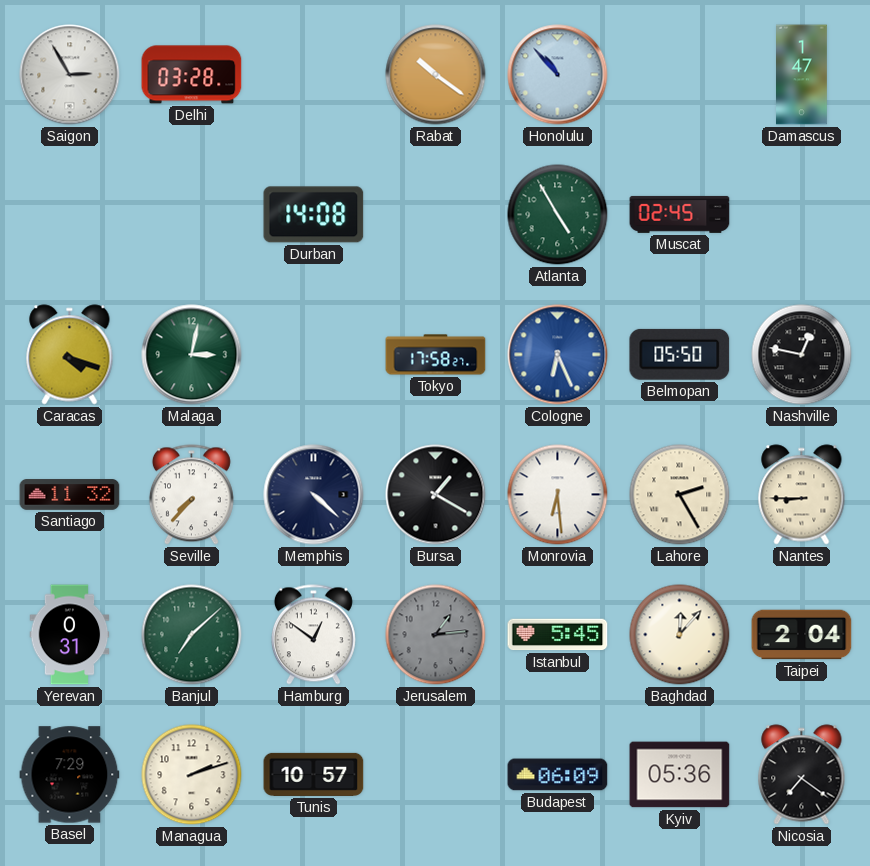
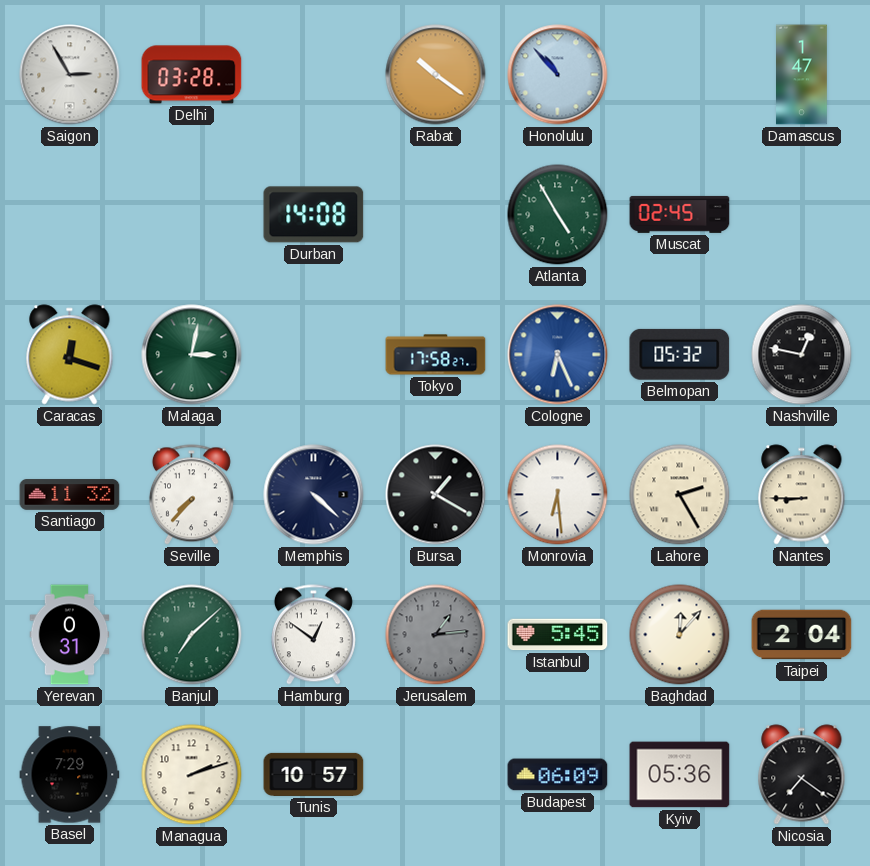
Caracas: 4:18 -> 12:18 (70, 355)
Belmopan: 05:50 -> 05:32 (680, 354)
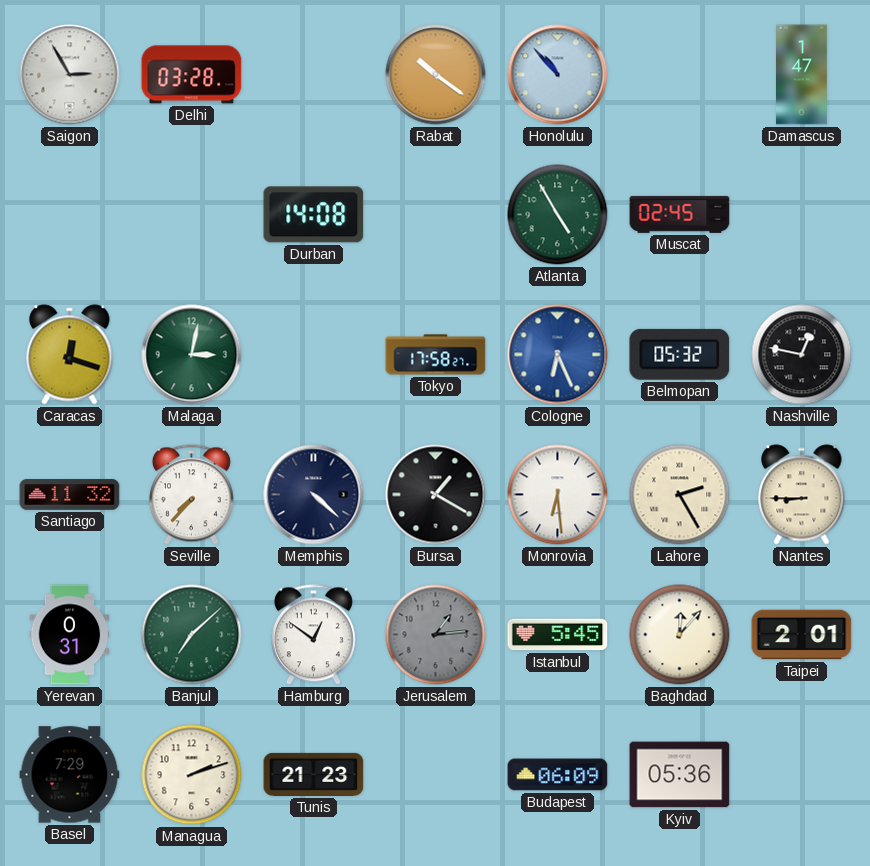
Taipei: 2:04 -> 2:01 (802, 635)
Tunis: 10:57 -> 21:23 (314, 774)
Nicosia: 7:21 -> none (802, 775)
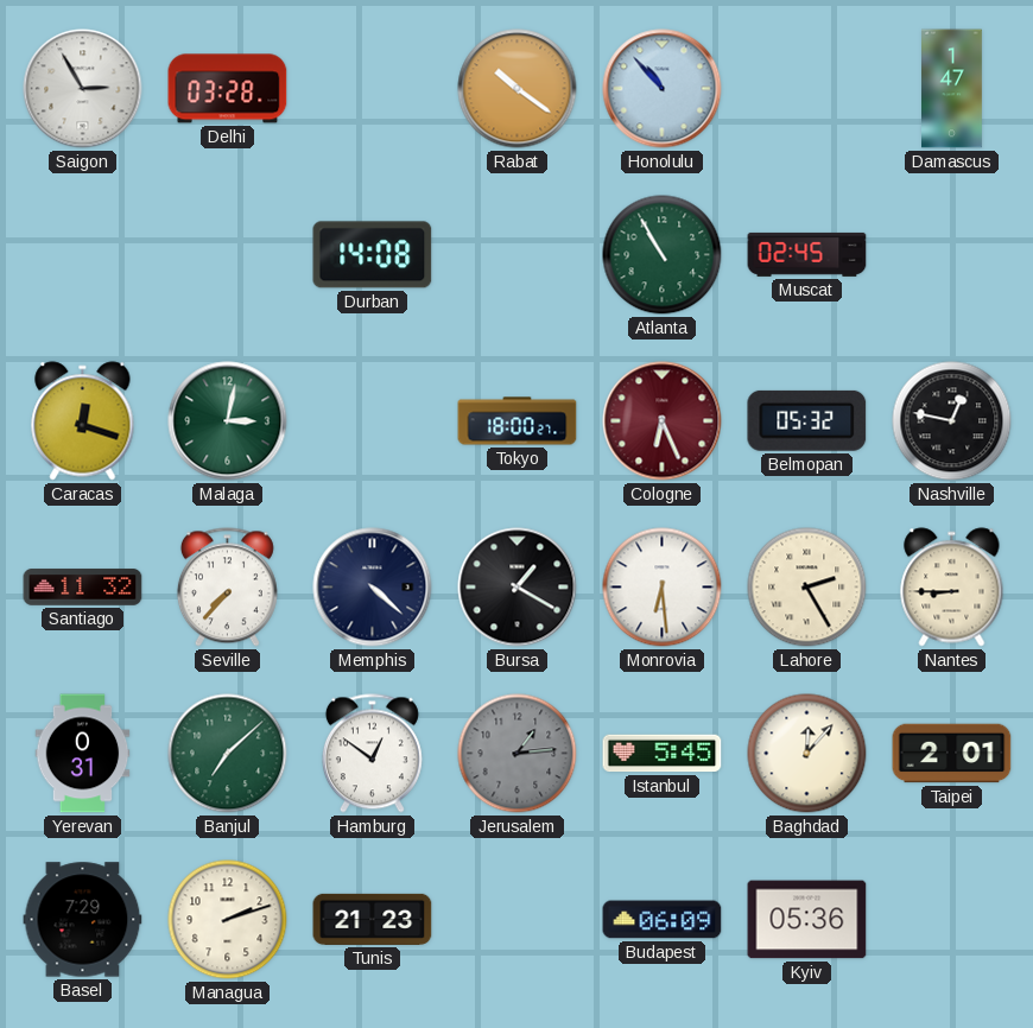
Atlanta: 4:55 -> 10:55 (663, 255)
Tokyo: 17:58 -> 18:00 (518, 421)
Cologne dial: blue -> burgundy (663, 421)
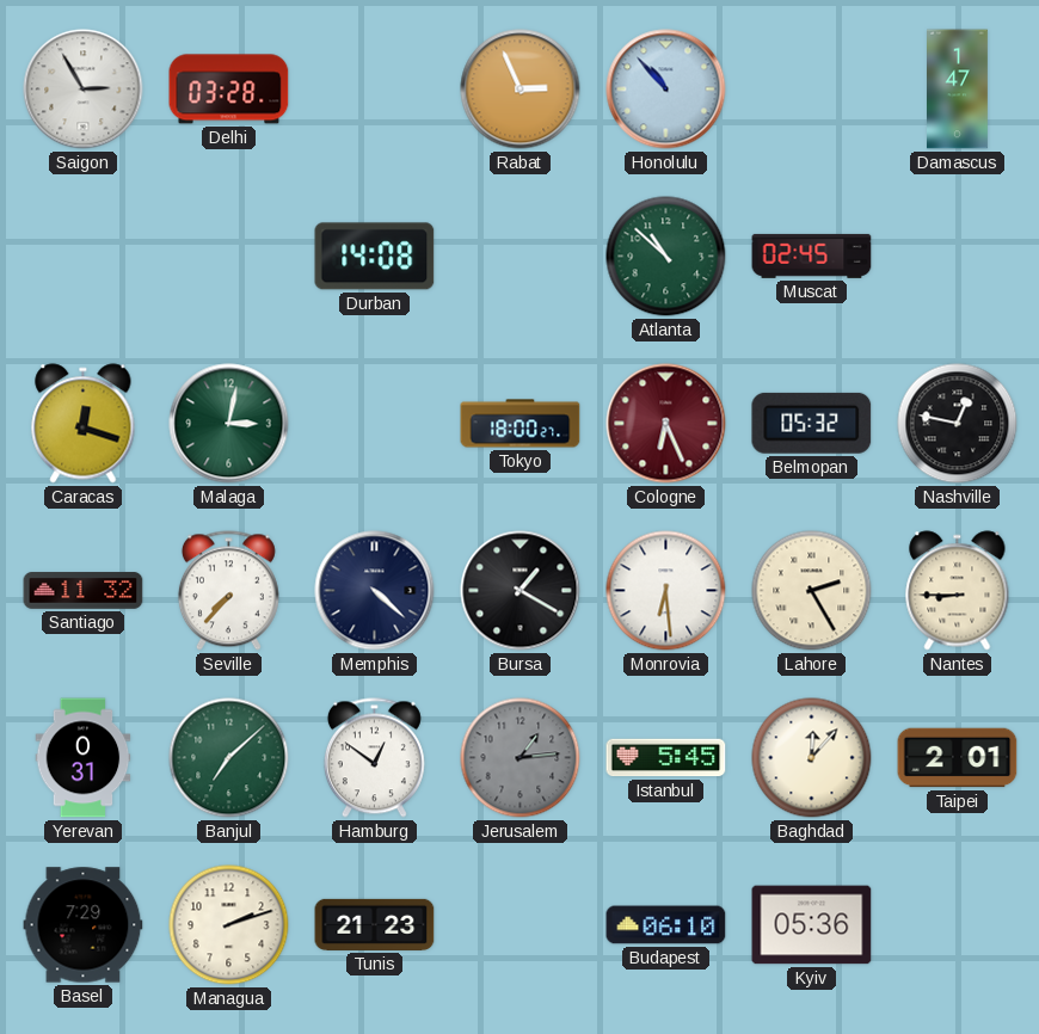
Rabat: 10:21 -> 2:56 (521, 90)
Atlanta: 10:55 -> 10:52 (666, 257)
Budapest: 06:09 -> 06:10 (666, 925)
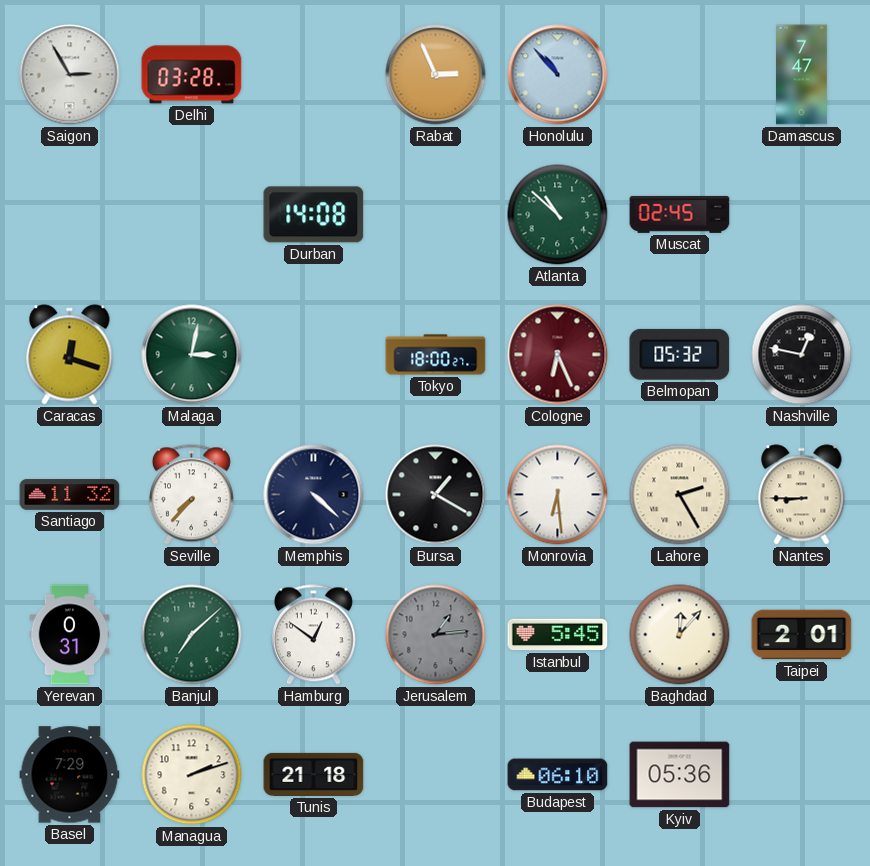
Damascus: 1:47 -> 7:47 (802, 75)
Tunis: 21:23 -> 21:18 (314, 774)
